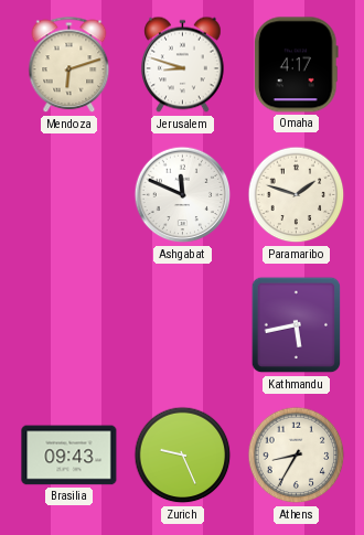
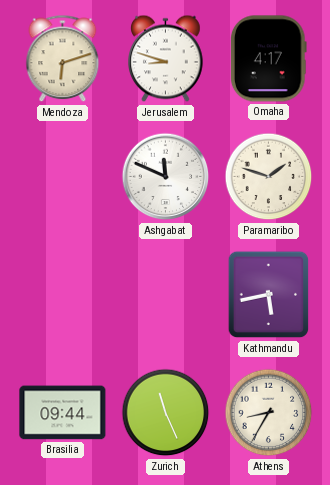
Brasilia: 09:43 -> 09:44 (63, 413)
Zurich: 9:26 -> 11:26 (166, 413)
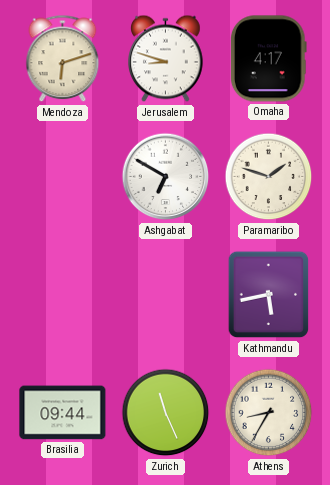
Ashgabat: 11:49 -> 6:50 (166, 177)
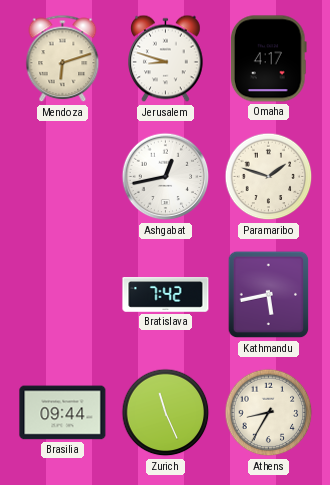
Ashgabat: 6:50 -> 12:43 (166, 177)
Bratislava: none -> 7:42 (166, 295)
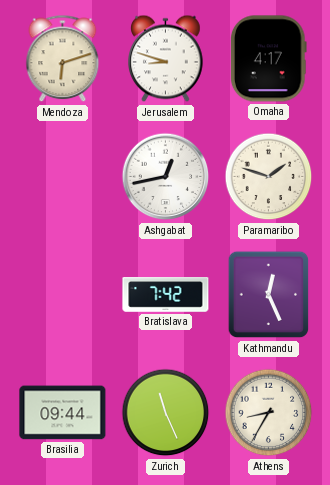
Kathmandu: 5:43 -> 12:26 (269, 295)
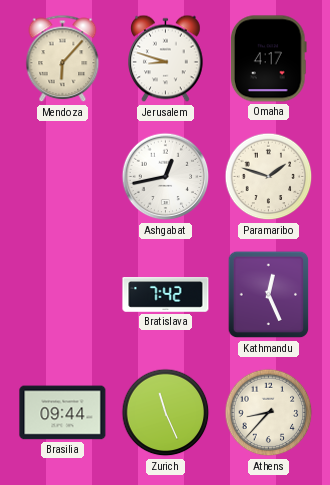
Mendoza: 6:12 -> 6:07 (63, 59)
Athens: 8:35 -> 8:37 (269, 413)
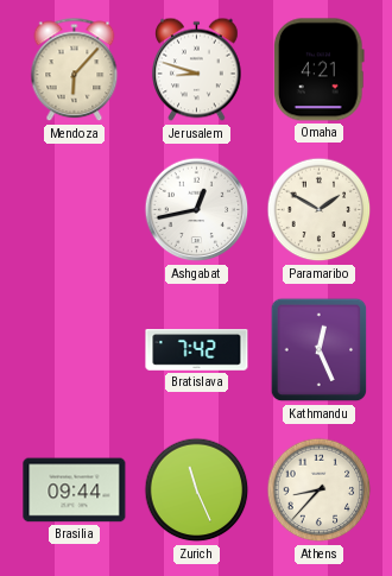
Omaha: 4:17 -> 4:21 (318, 70)
Paramaribo: 1:48 -> 1:50 (320, 210)
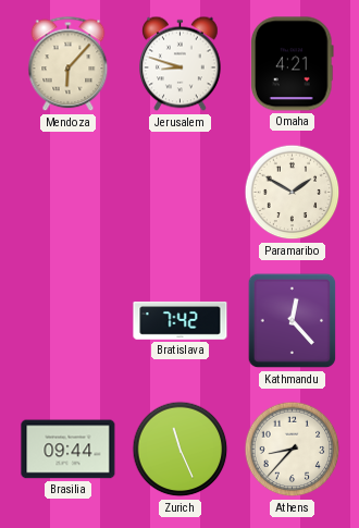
Ashgabat: 12:43 -> none (197, 210)
Kathmandu: 12:26 -> 12:23 (293, 321)
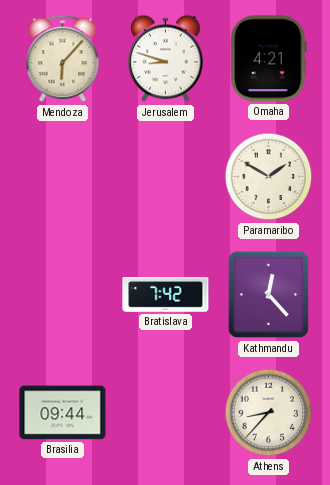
Zurich: 11:26 -> none (181, 450)
